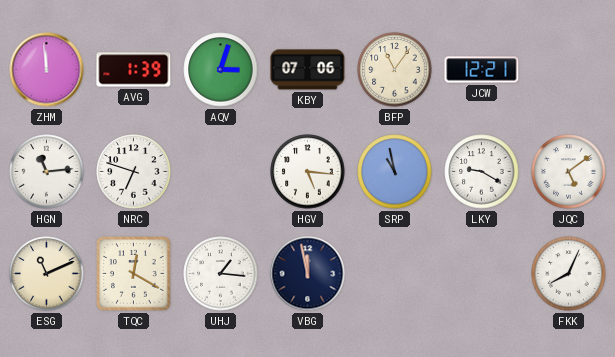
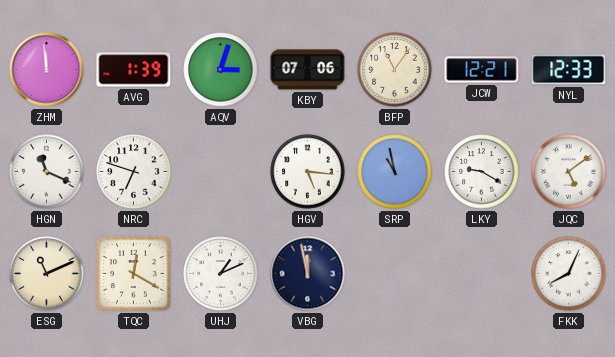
NYL: none -> 12:33 (569, 70)
HGN: 11:14 -> 11:19 (47, 172)
UHJ: 1:16 -> 1:11 (221, 274)
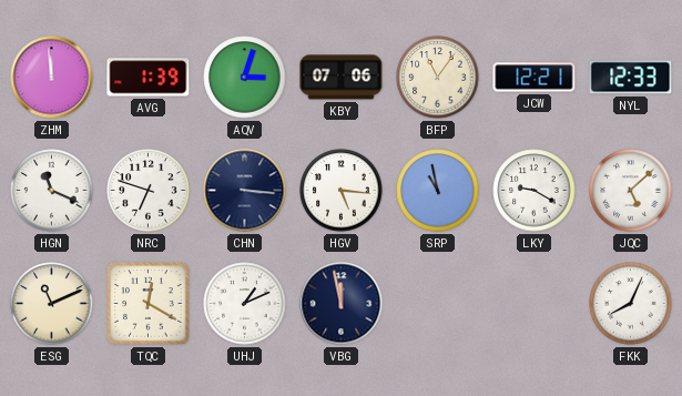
CHN: none -> 3:16 (245, 191)
JQC: 5:09 -> 5:08 (631, 191)
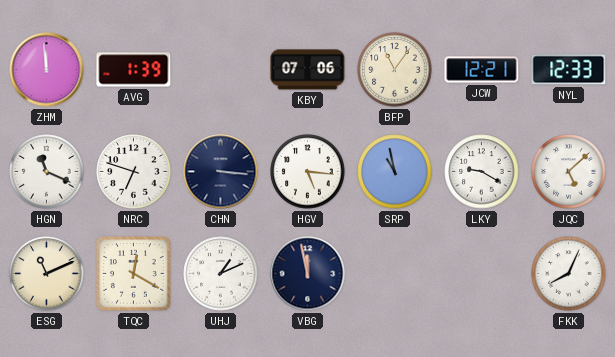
AQV: 3:03 -> none (245, 78)
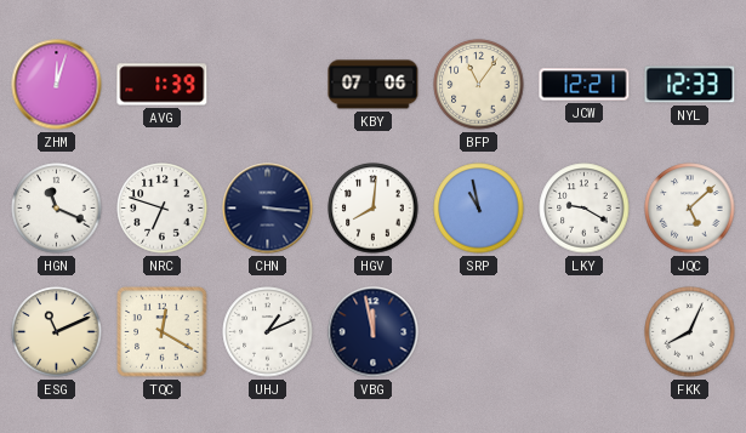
ZHM: 11:59 -> 12:03 (57, 85)
HGV: 5:16 -> 8:01 (374, 209)
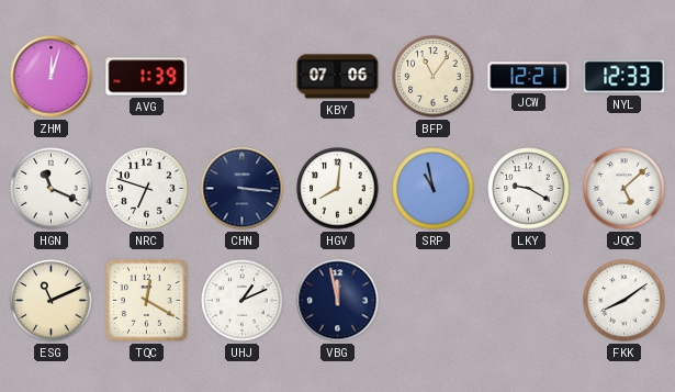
FKK: 8:04 -> 8:09 (625, 301)
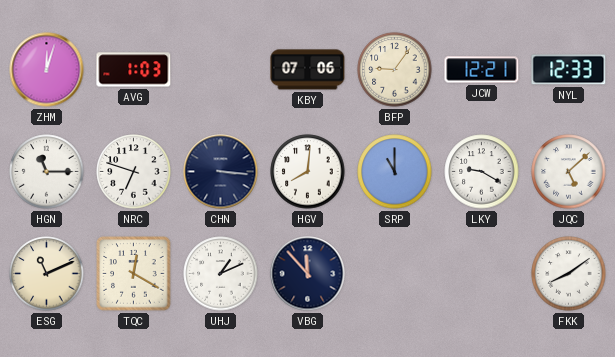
AVG: 1:39 -> 1:03 (134, 70)
BFP: 11:06 -> 9:06 (395, 70)
HGN: 11:19 -> 11:15 (47, 172)
SRP: 10:58 -> 11:00 (395, 172)
VBG: 11:58 -> 11:53 (308, 274)
